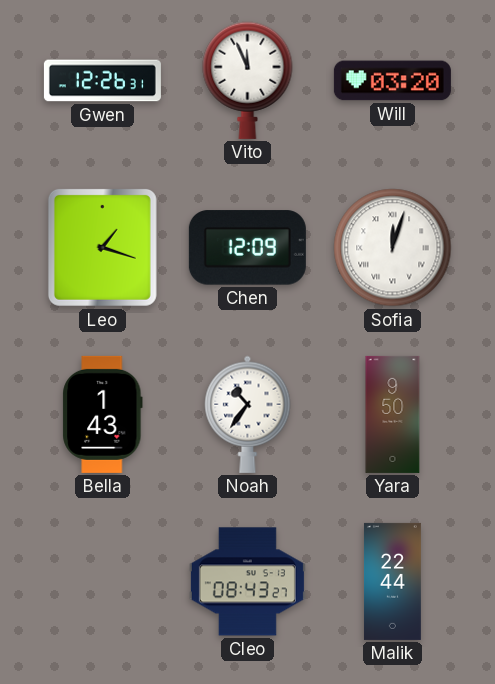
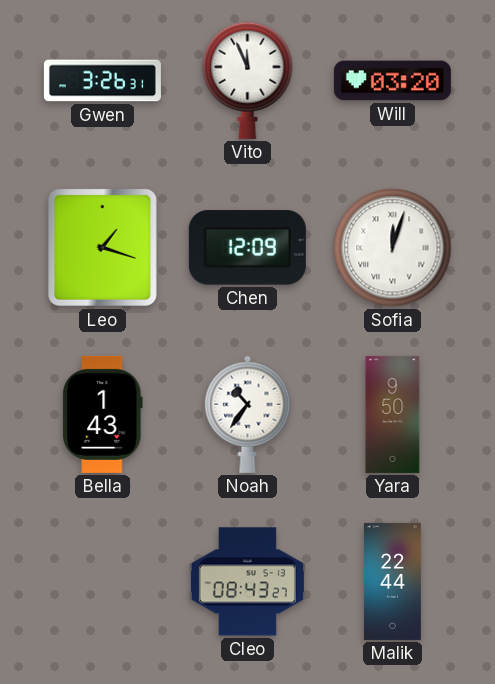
Gwen: 12:26 -> 3:26 (102, 81)
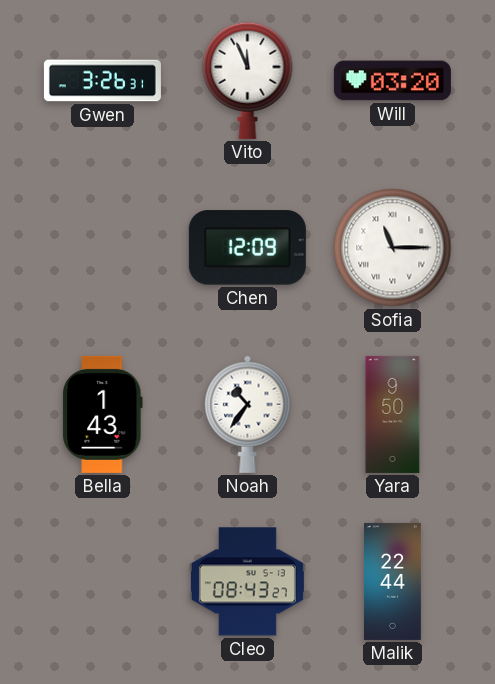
Leo: 1:18 -> none (102, 247)
Sofia: 12:03 -> 11:15 (393, 248)
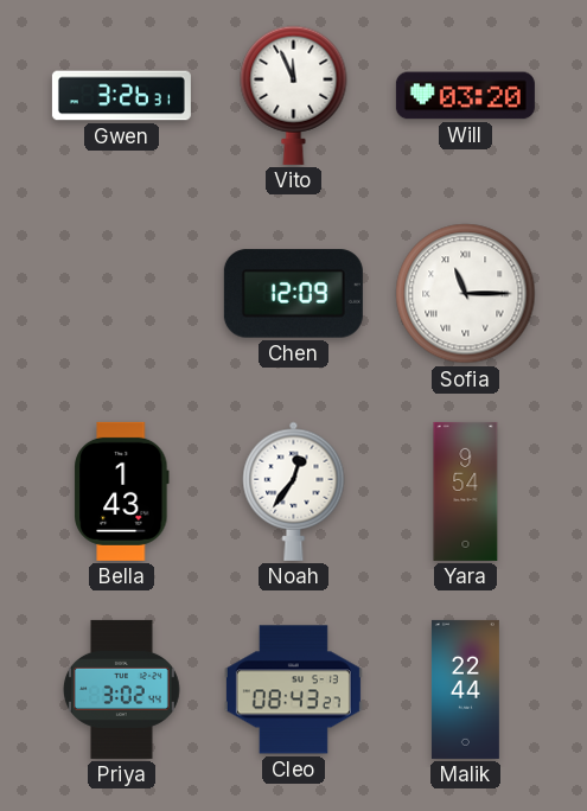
Noah: 10:36 -> 12:36 (294, 491)
Yara: 9:50 -> 9:54 (466, 491)
Priya: none -> 3:02 (122, 689)
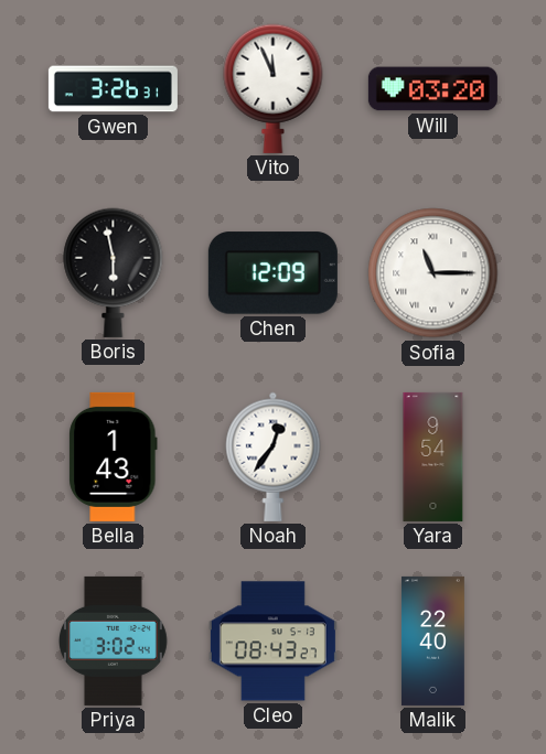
Boris: none -> 5:58 (114, 272)
Malik: 22:44 -> 22:40 (432, 640)
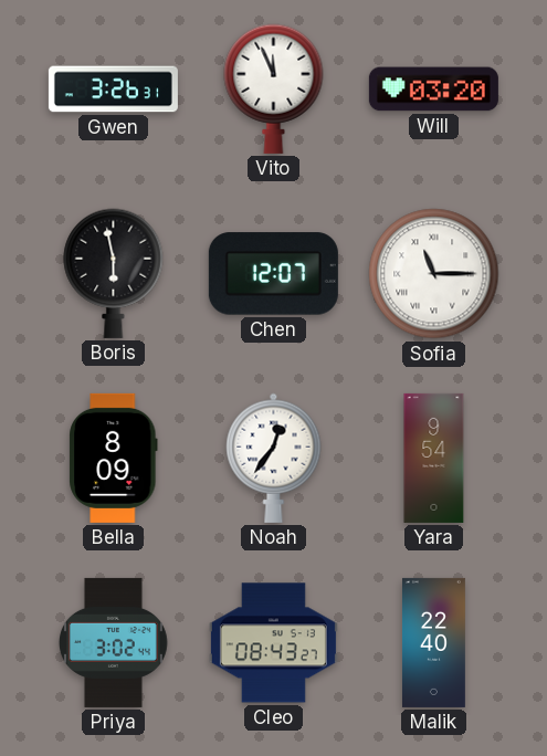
Chen: 12:09 -> 12:07 (273, 274)
Bella: 1:43 -> 8:09 (114, 458)
